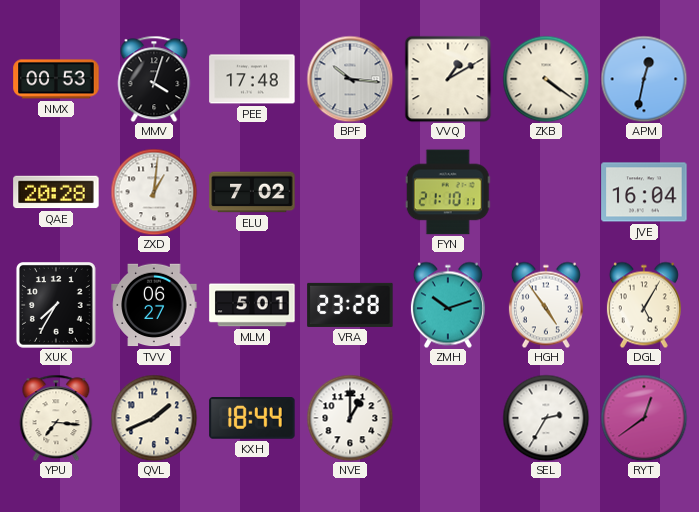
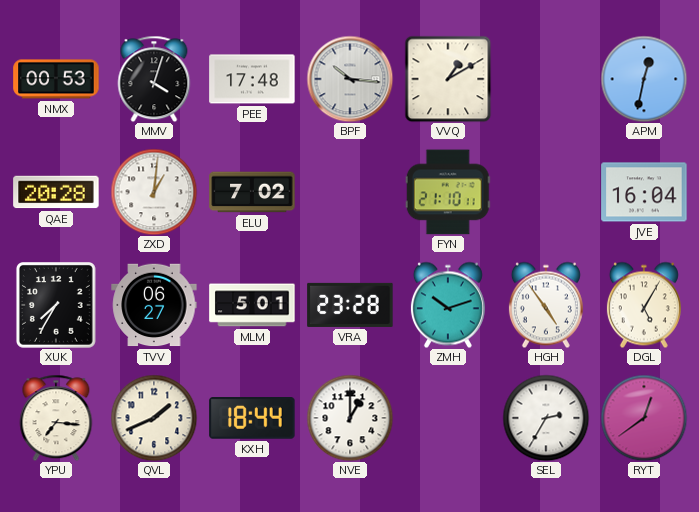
ZKB: 4:21 -> none (546, 79)
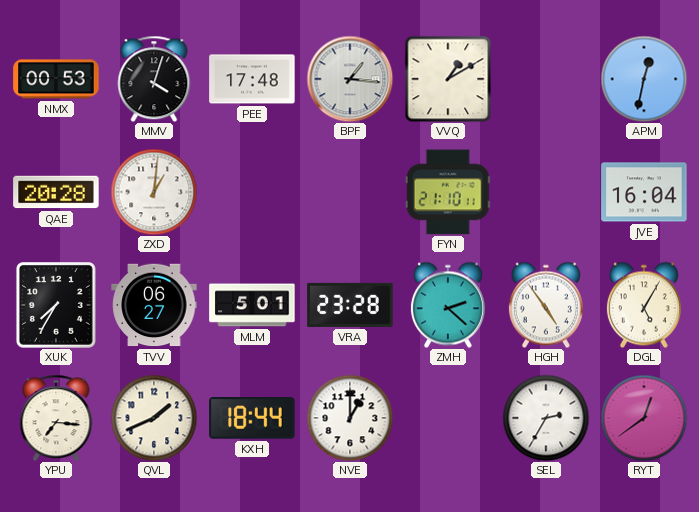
BPF: 10:16 -> 1:16 (350, 79)
ELU: 7:02 -> none (252, 192)
ZMH: 10:12 -> 2:22 (448, 305)
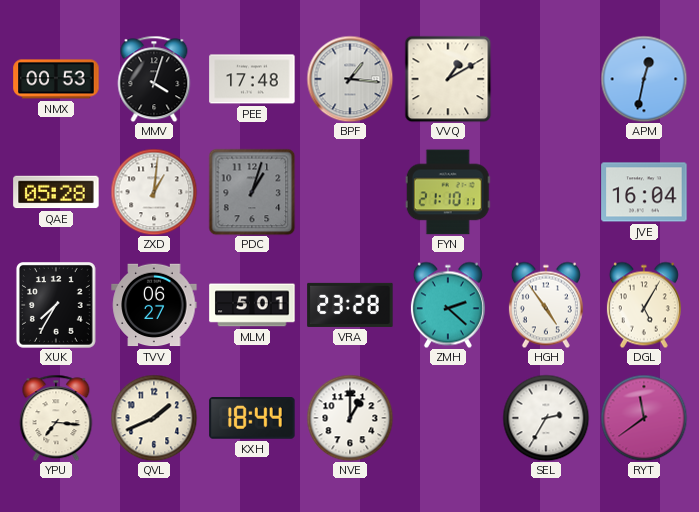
QAE: 20:28 -> 05:28 (56, 192)
PDC: none -> 1:03 (252, 192)
RYT: 12:39 -> 11:39 (644, 418)
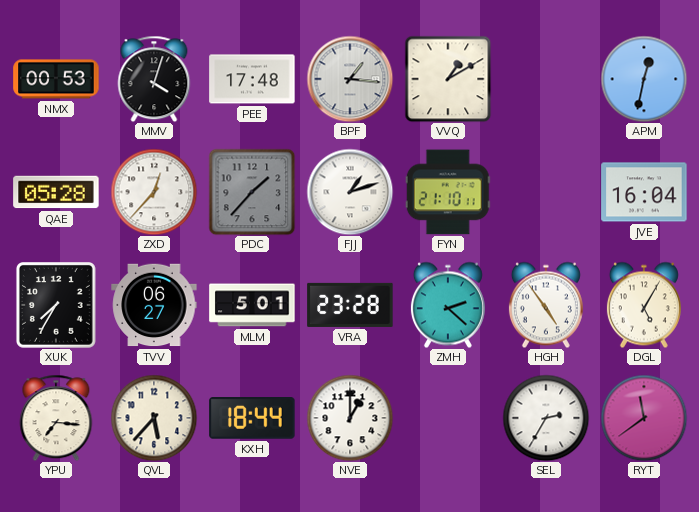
ZXD: 1:01 -> 12:37 (154, 192)
PDC: 1:03 -> 1:37 (252, 192)
FJJ: none -> 1:12 (350, 192)
QVL: 1:41 -> 5:37 (154, 418)
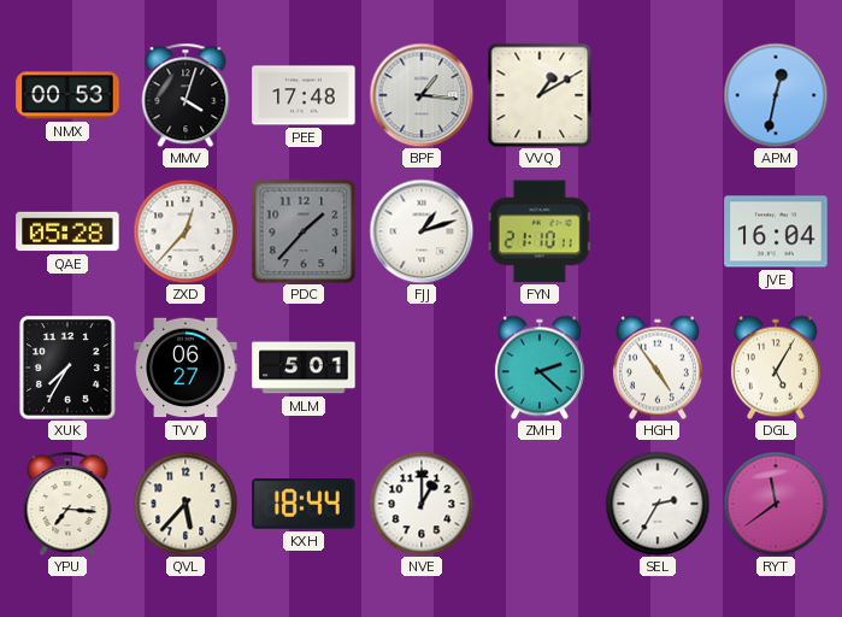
VRA: 23:28 -> none (350, 305)
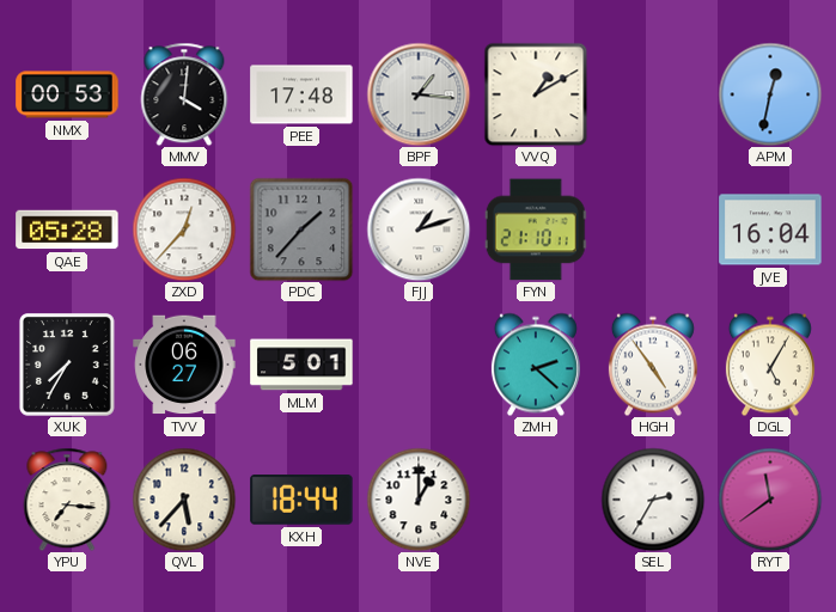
MMV: 4:03 -> 4:01 (184, 94)
